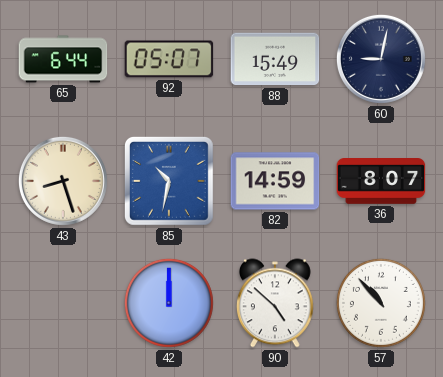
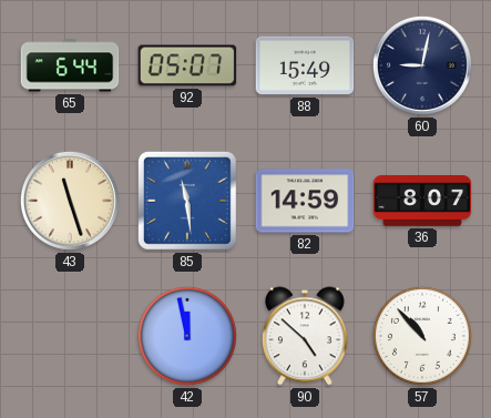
43: 8:27 -> 11:27 (70, 201)
85: 10:32 -> 11:29 (187, 201)
42: 12:00 -> 11:58 (187, 336)
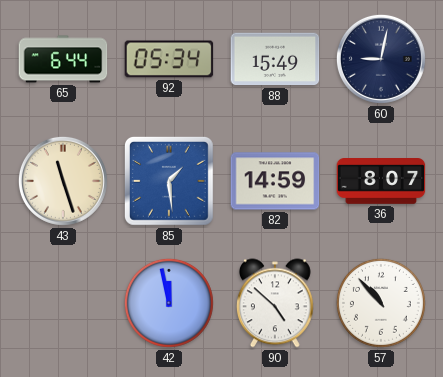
92: 05:07 -> 05:34 (169, 59)
85: 11:29 -> 1:29 (169, 181)
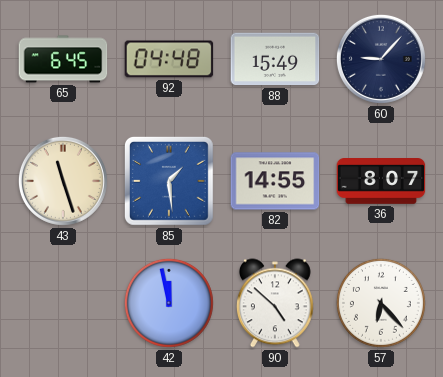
65: 6:44 -> 6:45 (63, 59)
92: 05:34 -> 04:48 (169, 59)
60: 9:02 -> 9:07 (381, 59)
82: 14:59 -> 14:55 (275, 181)
57: 10:53 -> 6:23 (381, 303)
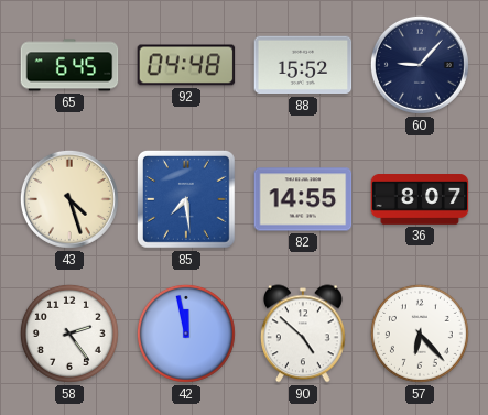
88: 15:49 -> 15:52 (303, 65)
43: 11:27 -> 4:27 (69, 199)
85: 1:29 -> 7:29 (186, 199)
58: none -> 2:24 (69, 334)
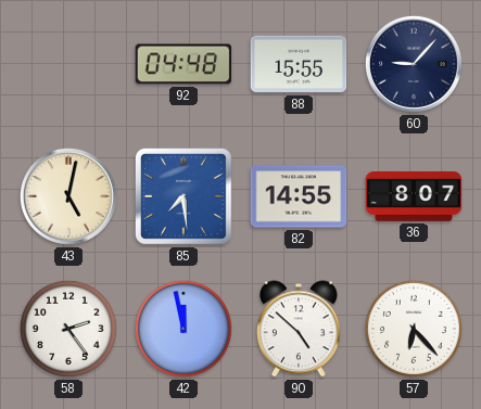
65: 6:45 -> none (69, 65)
88: 15:52 -> 15:55 (299, 64)
43: 4:27 -> 5:02 (68, 196)
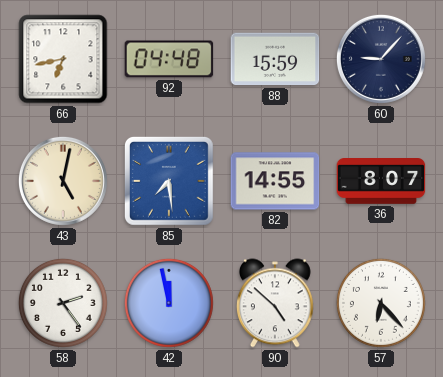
66: none -> 6:43 (63, 59)
88: 15:55 -> 15:59 (275, 59)
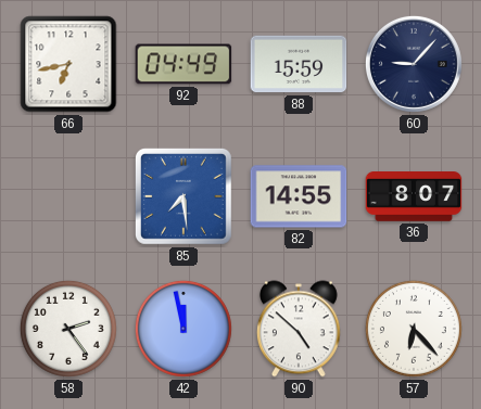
92: 04:48 -> 04:49 (183, 64)
43: 5:02 -> none (63, 181)
